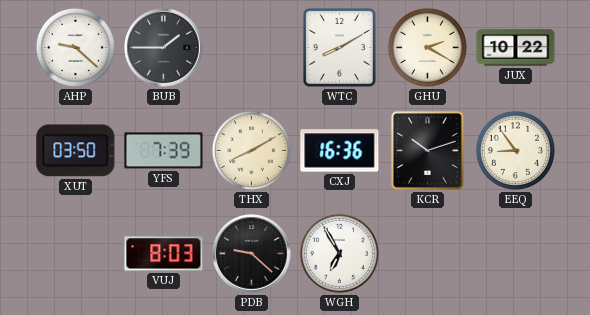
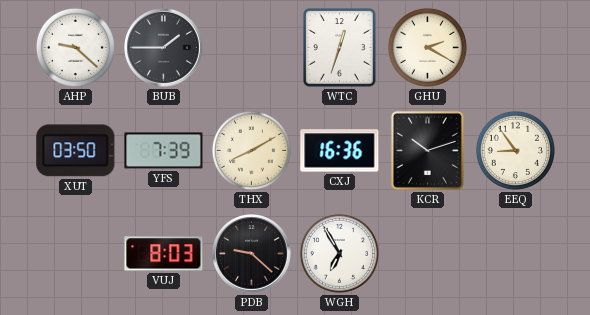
WTC: 8:10 -> 12:33 (340, 48)
JUX: 10:22 -> none (516, 48)
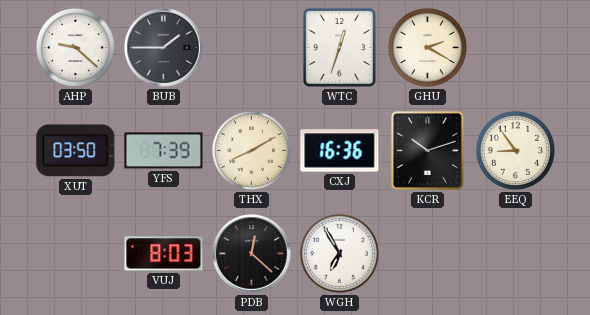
PDB: 9:22 -> 12:22 (252, 254)
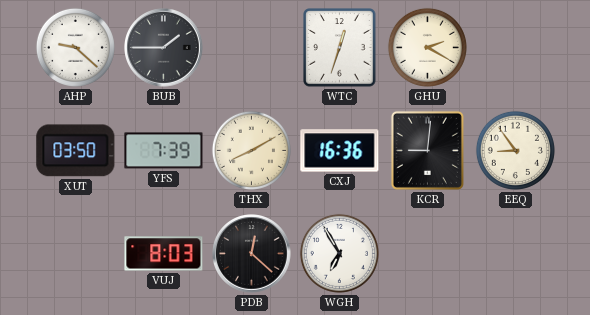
KCR: 10:12 -> 9:01 (427, 150)
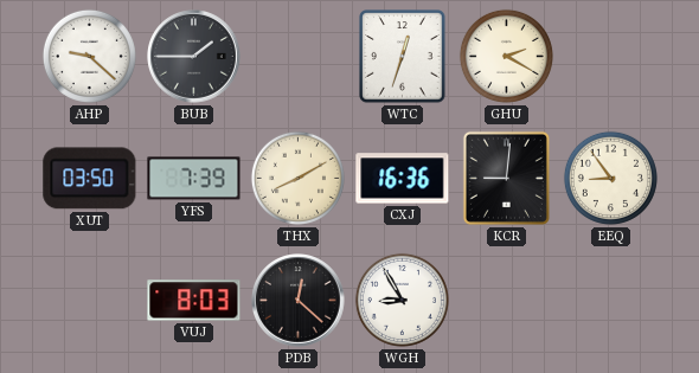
WGH: 6:55 -> 8:55 (402, 300)
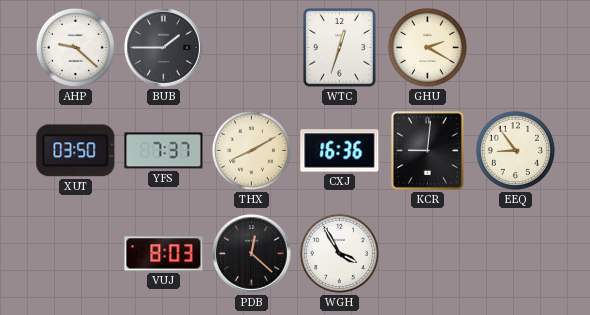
YFS: 7:39 -> 7:37 (164, 151)
WGH: 8:55 -> 3:55 (339, 253)
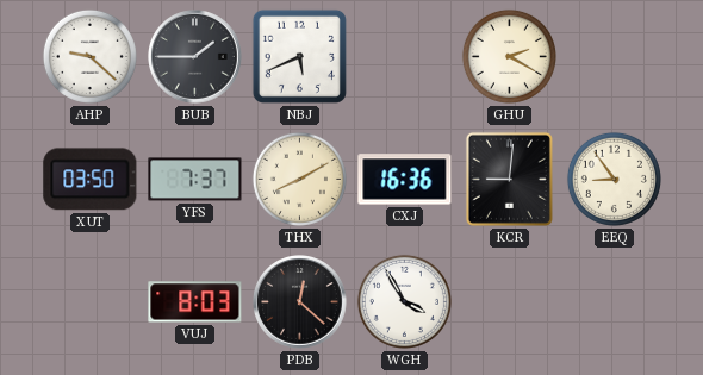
NBJ: none -> 5:41 (299, 56)
WTC: 12:33 -> none (340, 48)
